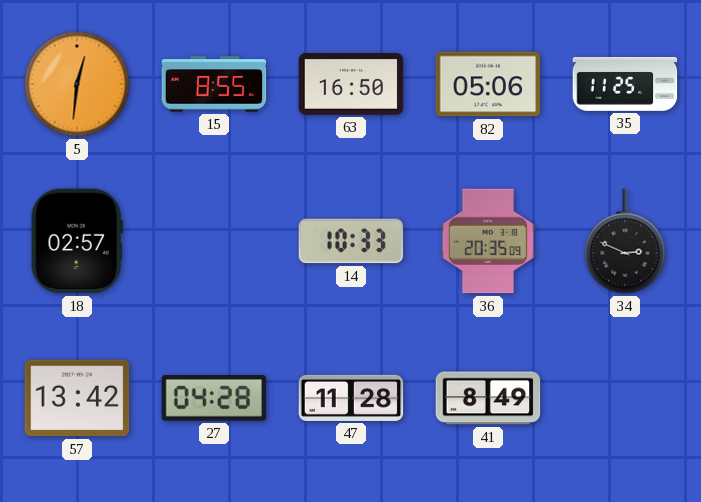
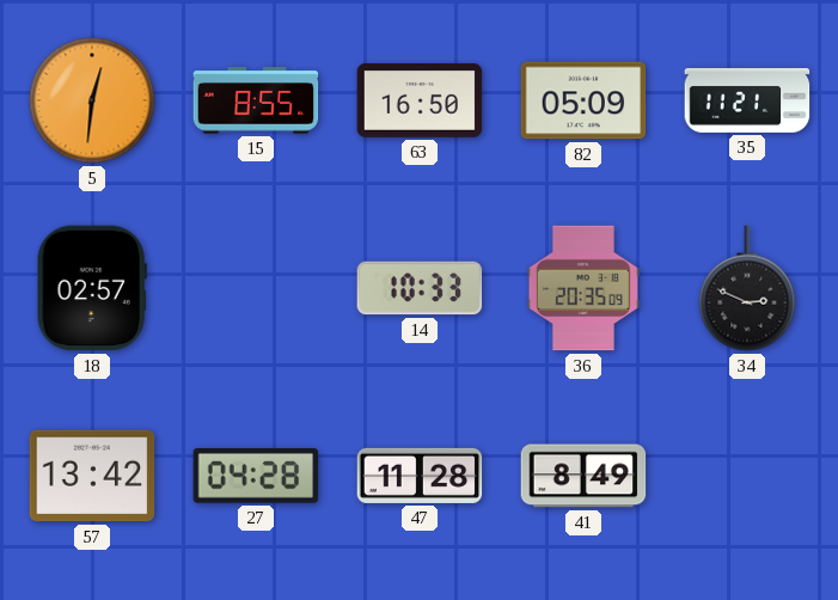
82: 05:06 -> 05:09 (583, 100)
35: 11:25 -> 11:21 (747, 100)
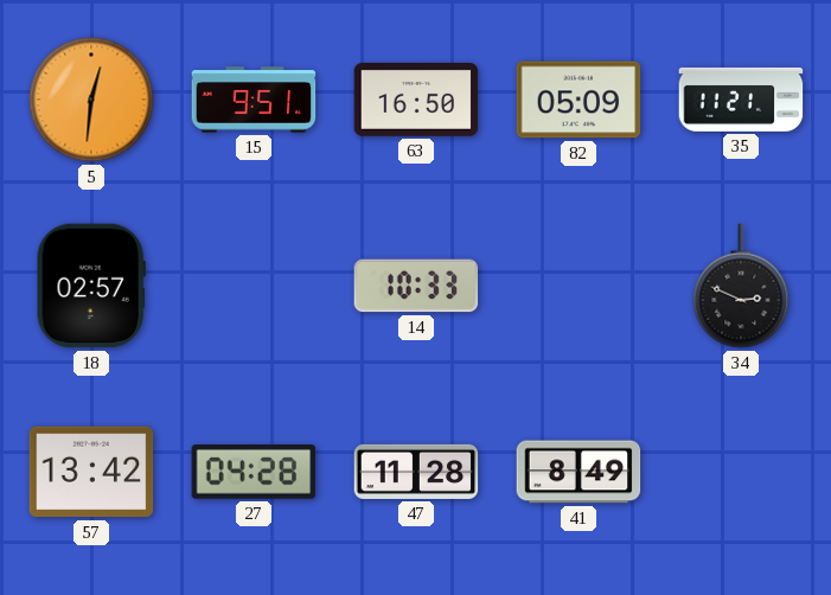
15: 8:55 -> 9:51 (254, 100)
36: 20:35 -> none (583, 288)
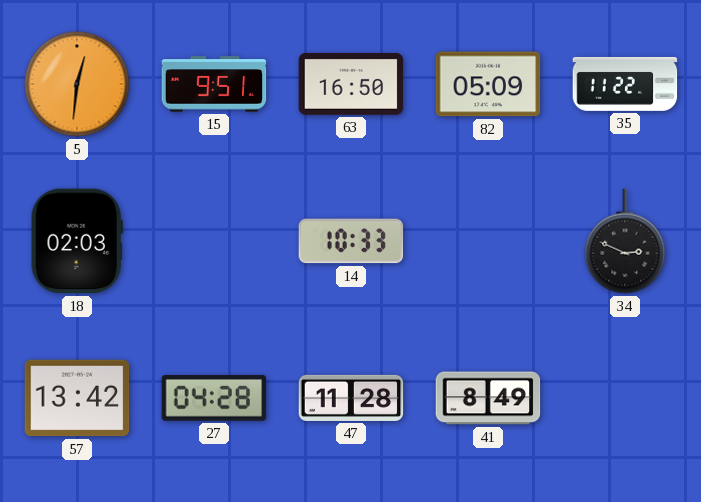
35: 11:21 -> 11:22 (625, 84)
18: 02:57 -> 02:03 (77, 241)
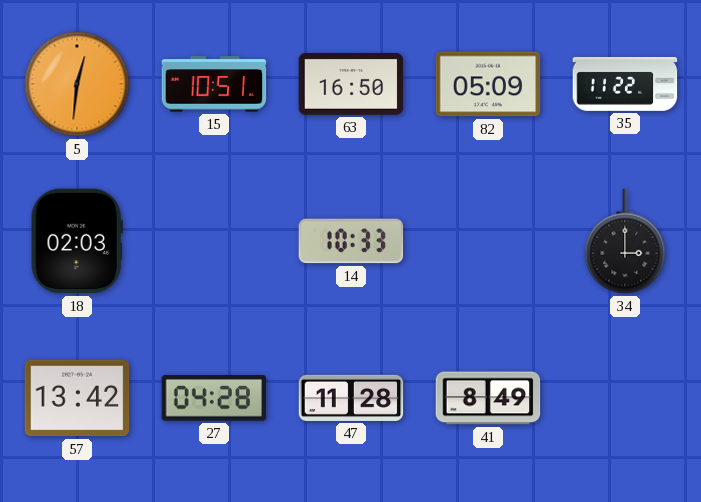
15: 9:51 -> 10:51 (214, 84)
34: 2:49 -> 3:00 (625, 241)
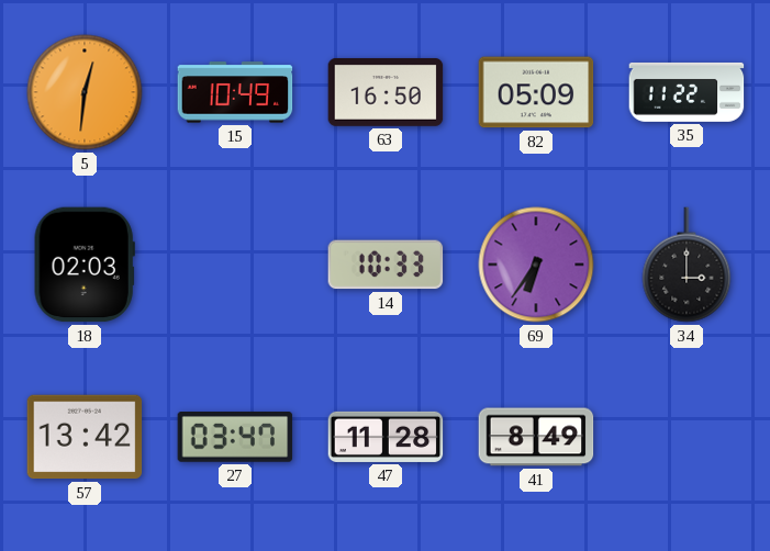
15: 10:51 -> 10:49 (235, 92)
69: none -> 6:36 (536, 265)
27: 04:28 -> 03:47 (235, 438)
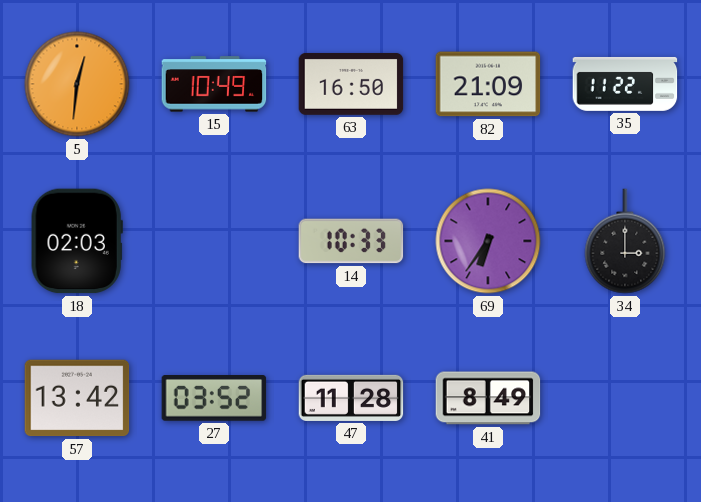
82: 05:09 -> 21:09 (488, 84)
27: 03:47 -> 03:52 (214, 399)
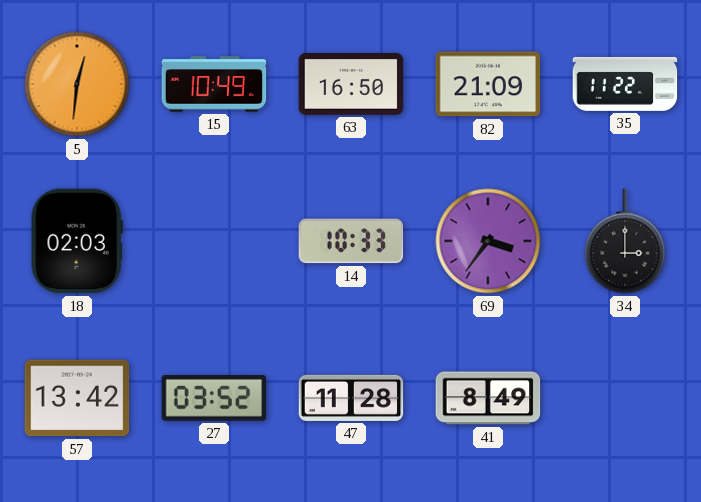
69: 6:36 -> 3:36 (488, 241)
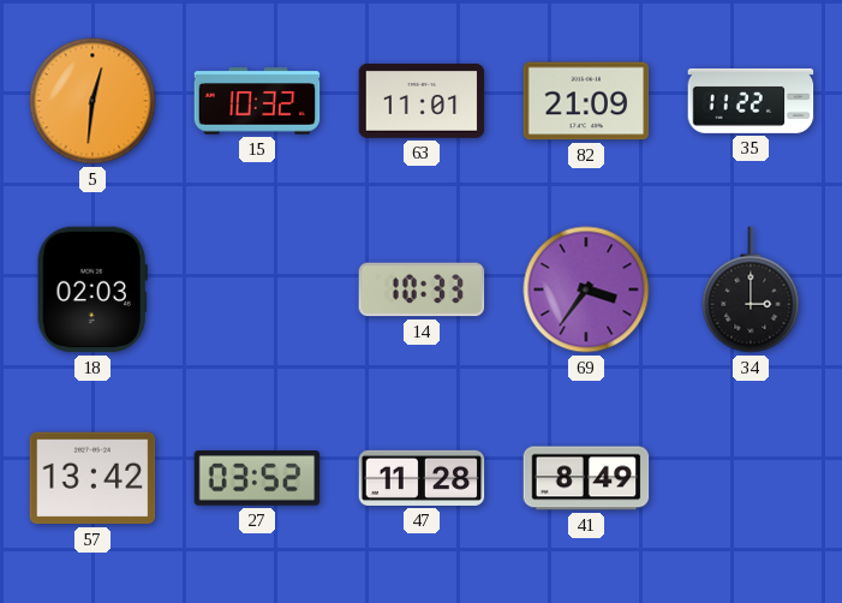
15: 10:49 -> 10:32 (257, 101)
63: 16:50 -> 11:01 (422, 101)
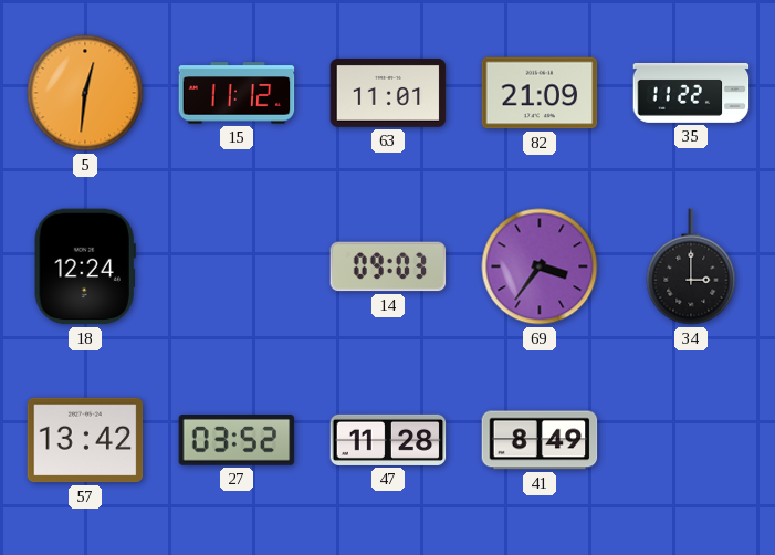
15: 10:32 -> 11:12 (237, 93)
18: 02:03 -> 12:24 (85, 266)
14: 10:33 -> 09:03 (388, 266)
